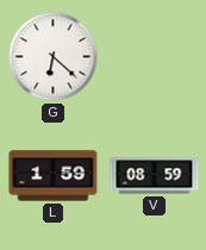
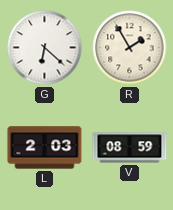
R: none -> 1:55 (130, 48)
L: 1:59 -> 2:03 (45, 148)
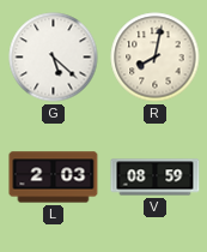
G: 6:22 -> 5:22 (54, 58)
R: 1:55 -> 8:02 (156, 58)
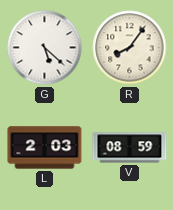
R: 8:02 -> 8:06 (130, 48)
